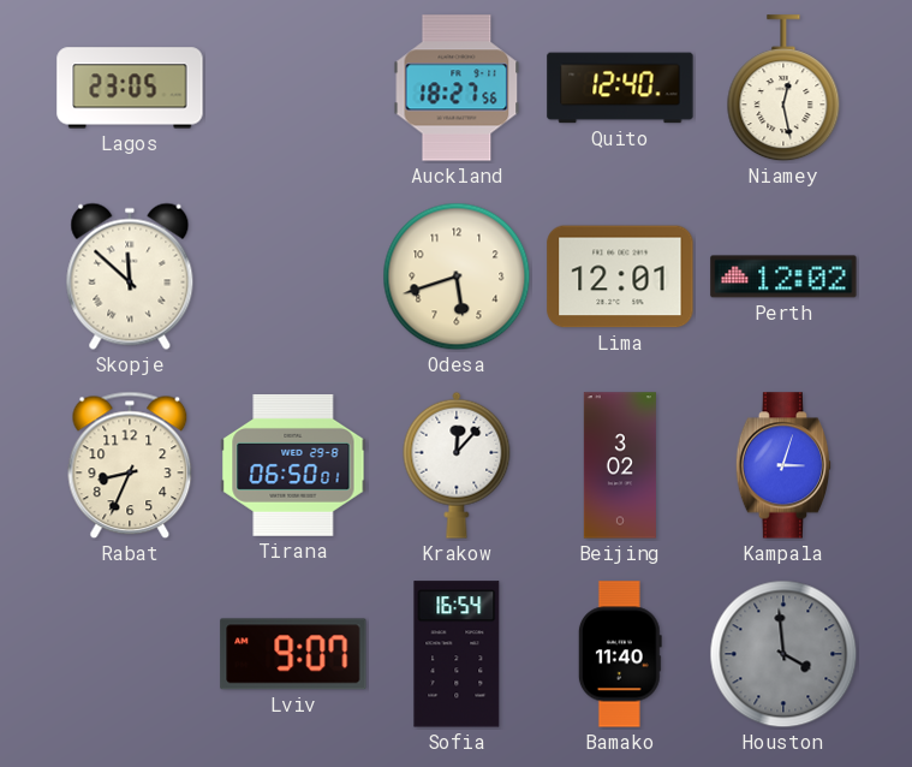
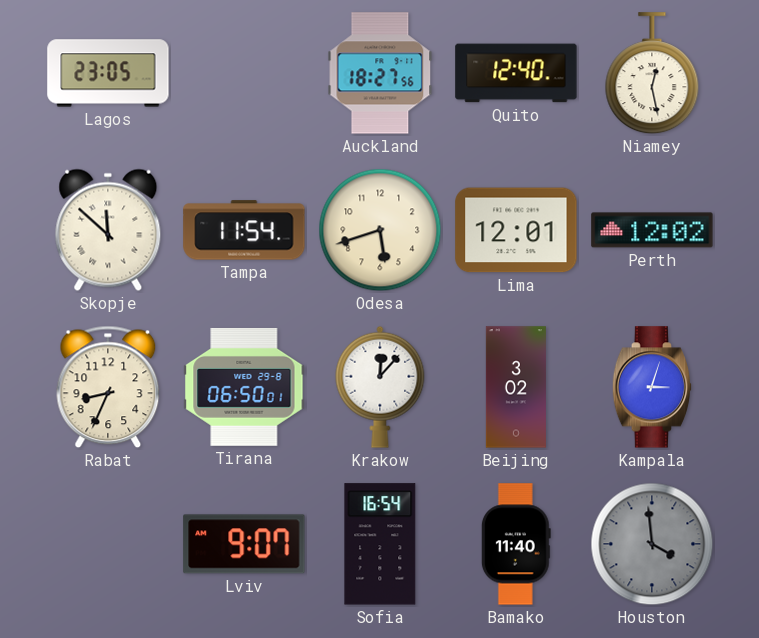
Tampa: none -> 11:54 (244, 230)
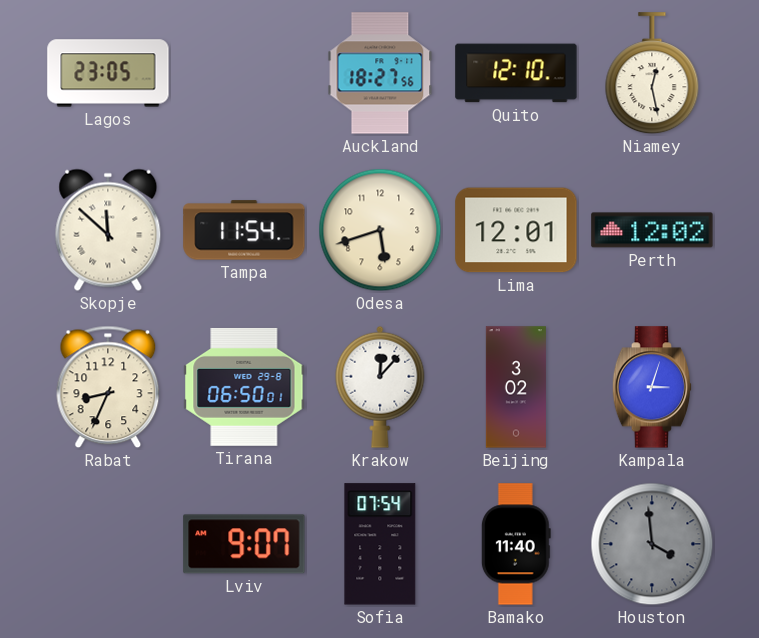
Quito: 12:40 -> 12:10 (516, 73)
Sofia: 16:54 -> 07:54 (380, 544)
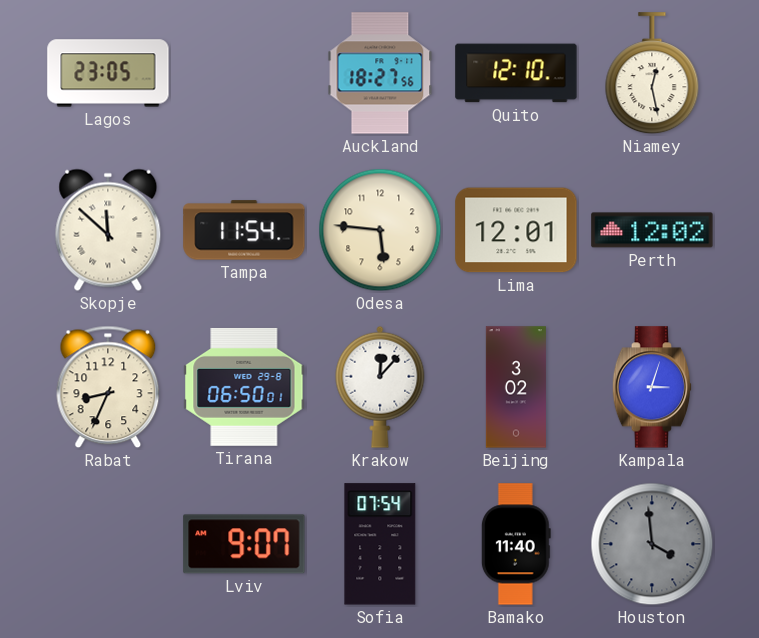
Odesa: 5:42 -> 5:46 (380, 230)
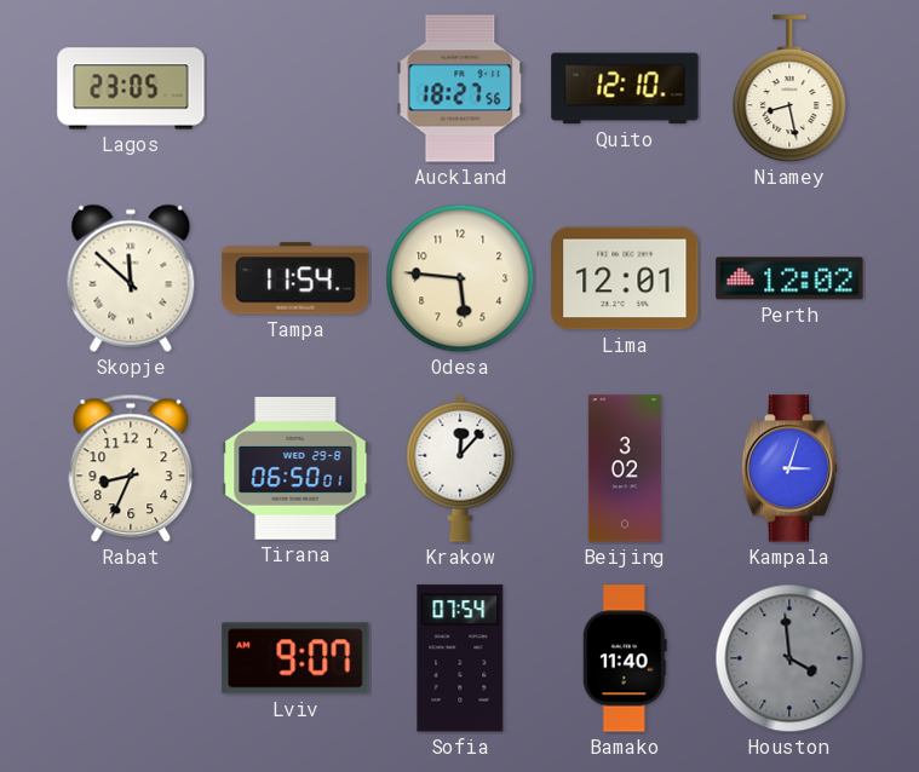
Niamey: 12:28 -> 8:28 (789, 90)
